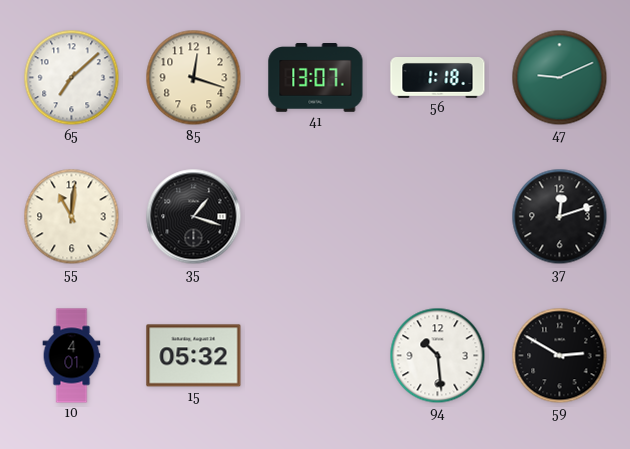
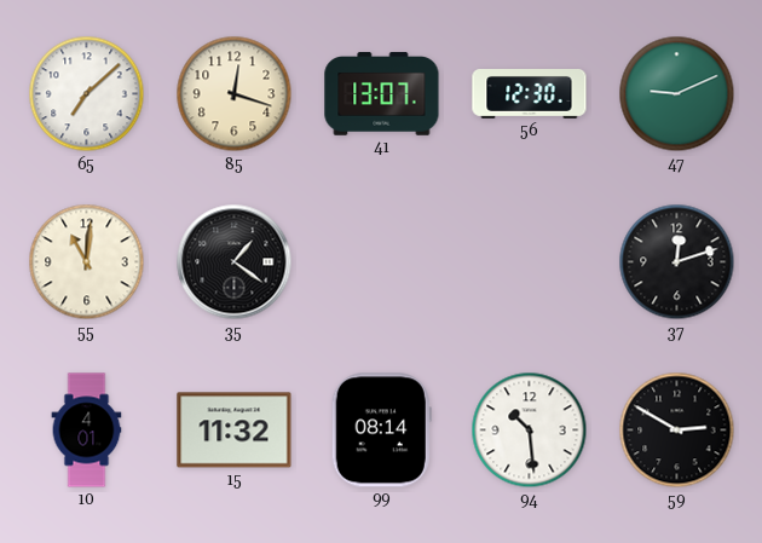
56: 1:18 -> 12:30 (530, 94)
35: 1:18 -> 1:21 (235, 262)
15: 05:32 -> 11:32 (235, 431)
99: none -> 08:14 (381, 431)
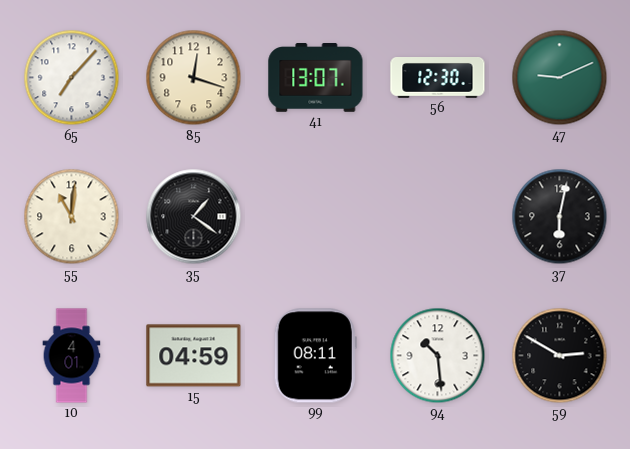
65: 7:08 -> 7:07 (72, 78)
37: 12:12 -> 6:02 (560, 217)
15: 11:32 -> 04:59 (194, 356)
99: 08:14 -> 08:11 (315, 356)
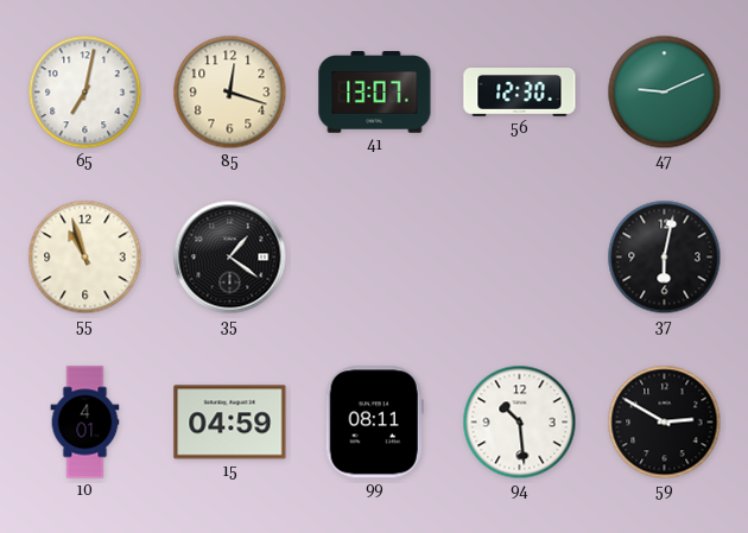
65: 7:07 -> 7:02 (85, 93)
55: 11:01 -> 10:57 (85, 258)
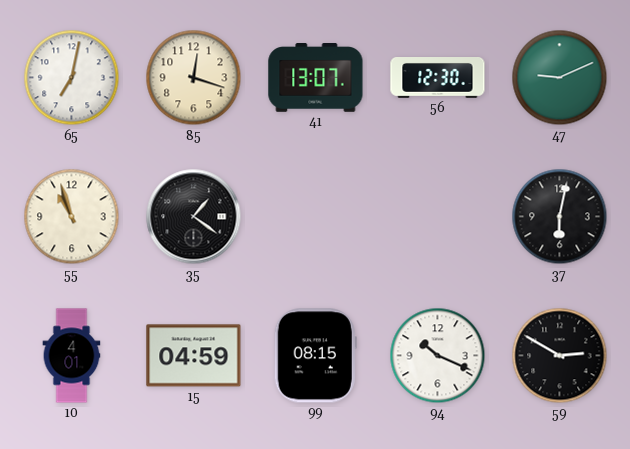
99: 08:11 -> 08:15 (315, 356)
94: 10:29 -> 10:19 (438, 356)
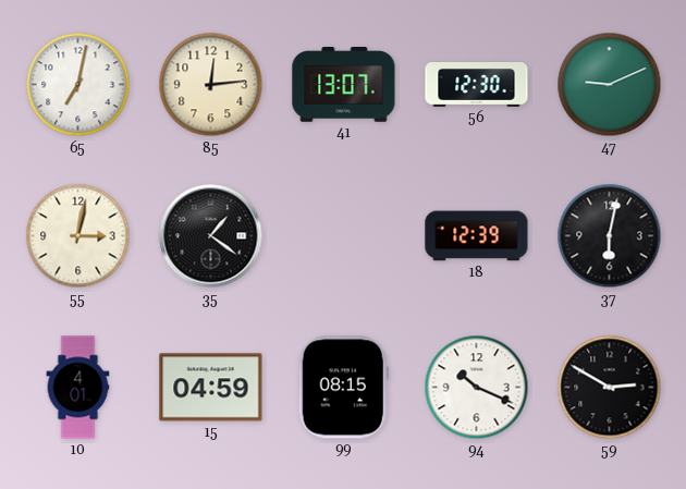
85: 12:18 -> 12:14 (211, 85)
55: 10:57 -> 3:02 (78, 236)
18: none -> 12:39 (477, 236)
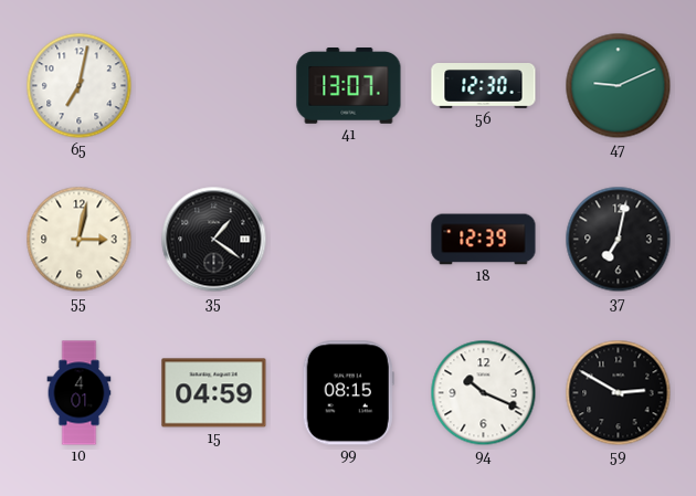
85: 12:14 -> none (211, 85)
37: 6:02 -> 7:02 (619, 240)
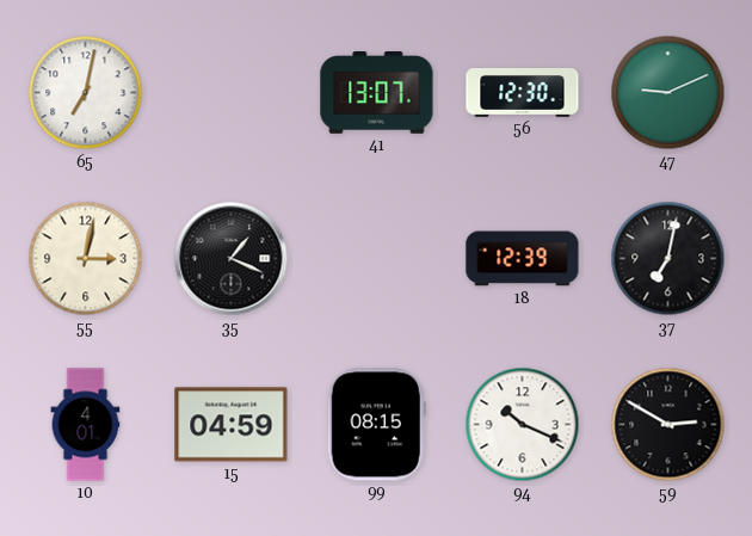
35: 1:21 -> 1:19 (232, 259)
